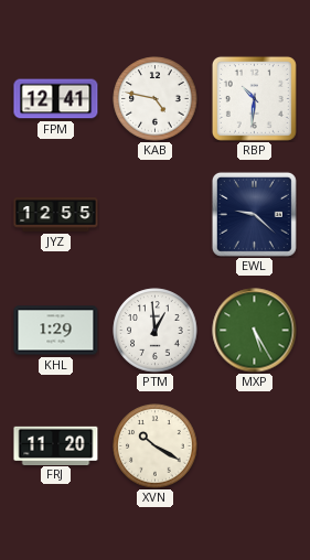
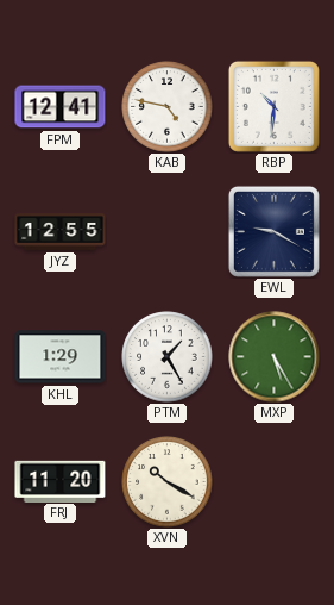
EWL: 9:22 -> 9:20 (273, 231)
PTM: 12:59 -> 1:25 (168, 357)
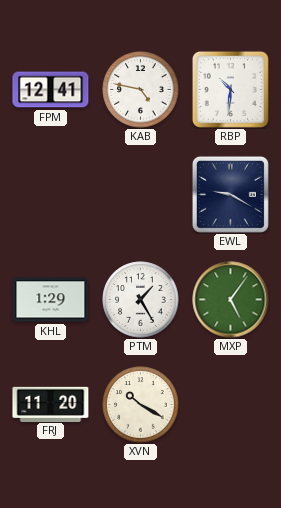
JYZ: 12:55 -> none (61, 232)
MXP: 5:25 -> 5:06 (231, 300)
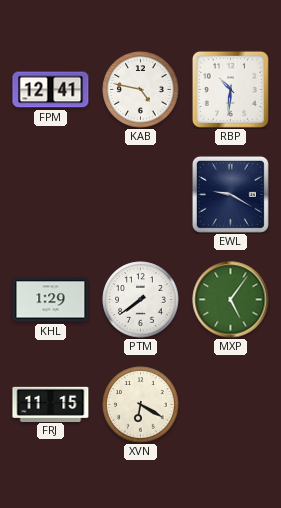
PTM: 1:25 -> 7:39 (141, 300)
FRJ: 11:20 -> 11:15 (51, 404)
XVN: 10:20 -> 6:20 (141, 405)
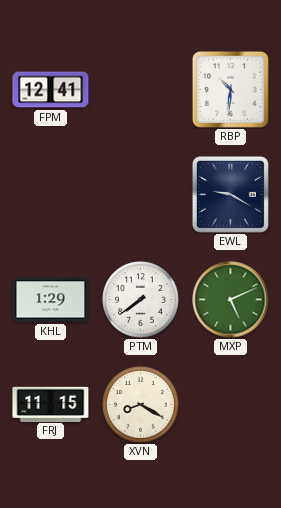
KAB: 4:47 -> none (141, 90)
MXP: 5:06 -> 5:11 (231, 300)
XVN: 6:20 -> 8:20 (141, 405)
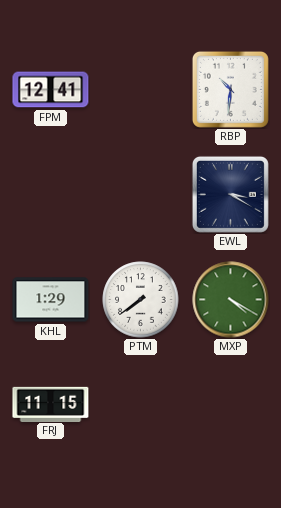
EWL: 9:20 -> 3:20 (230, 194)
MXP: 5:11 -> 4:20 (231, 300)
XVN: 8:20 -> none (141, 405)
